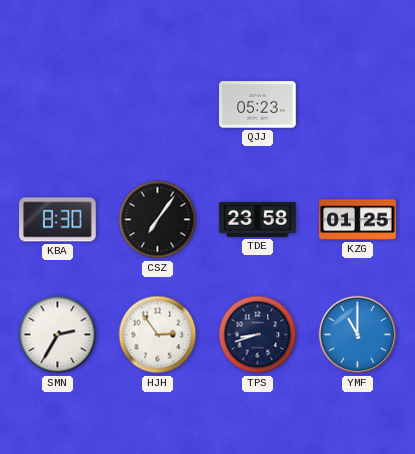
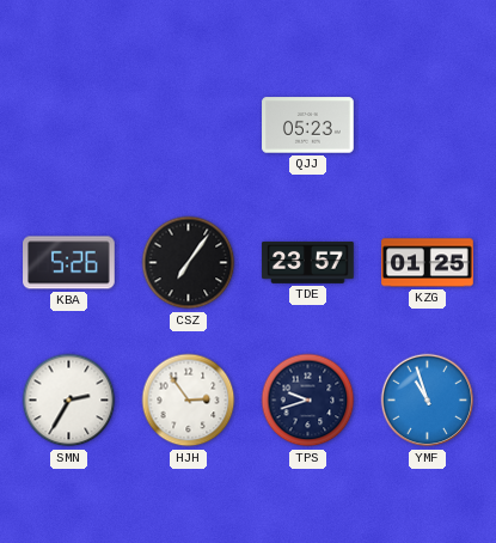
KBA: 8:30 -> 5:26 (69, 263)
TDE: 23:58 -> 23:57 (308, 262)
TPS: 8:42 -> 9:42 (308, 401)
YMF: 11:00 -> 10:57 (428, 401)
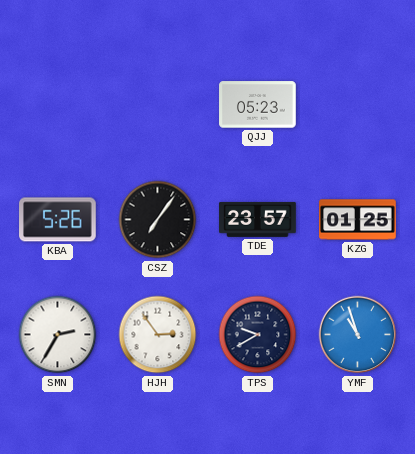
TPS: 9:42 -> 9:40 (258, 335)
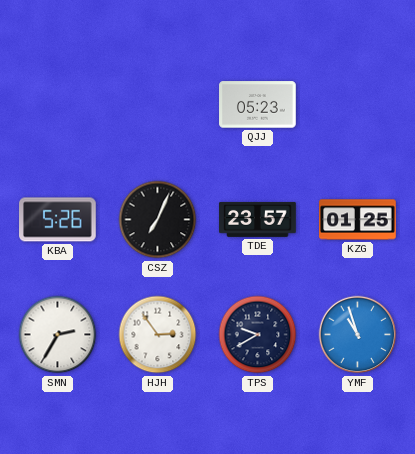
CSZ: 7:06 -> 7:04 (158, 220)
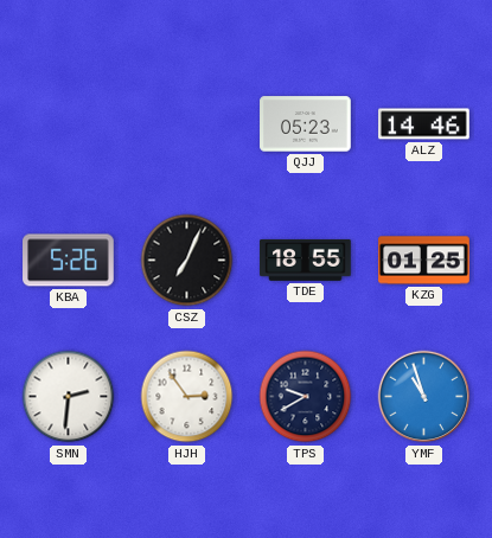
ALZ: none -> 14:46 (424, 124)
TDE: 23:57 -> 18:55 (306, 260)
SMN: 2:35 -> 2:31 (69, 397)
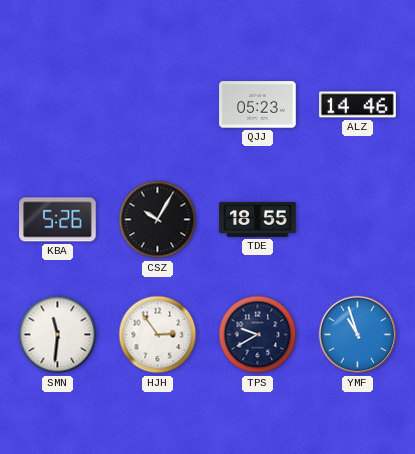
CSZ: 7:04 -> 10:05 (158, 220)
KZG: 01:25 -> none (424, 261)
SMN: 2:31 -> 11:31 (58, 335)
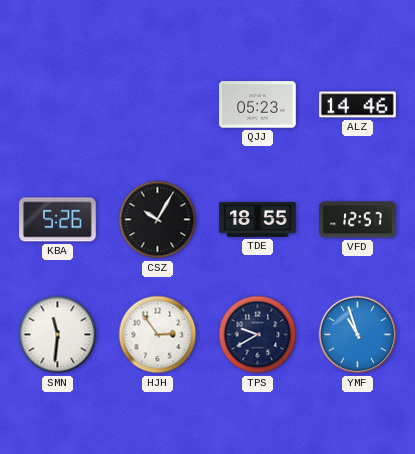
VFD: none -> 12:57 (358, 220)
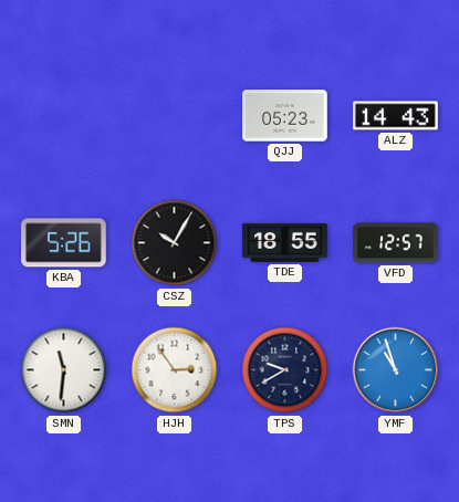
ALZ: 14:46 -> 14:43 (396, 116)
